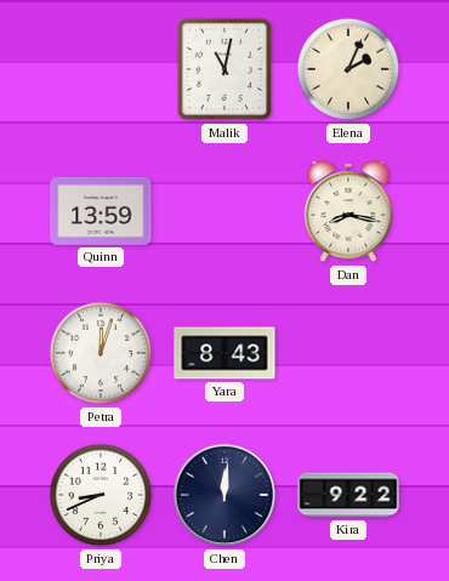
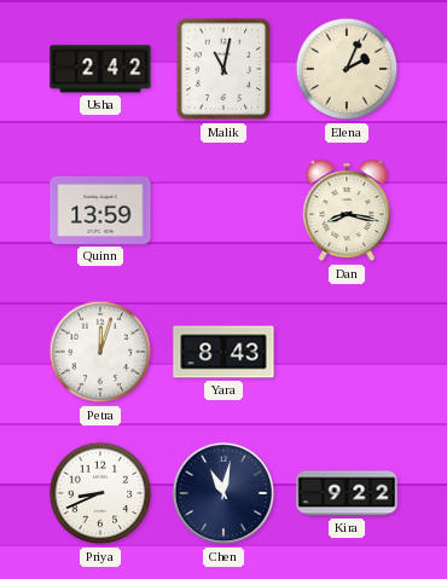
Usha: none -> 2:42 (100, 69)
Chen: 12:01 -> 11:02 (224, 493)
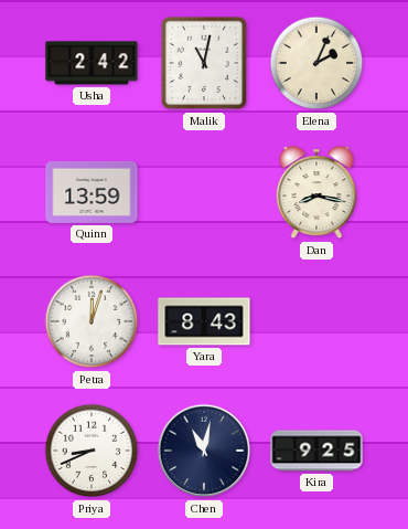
Kira: 9:22 -> 9:25 (316, 451)
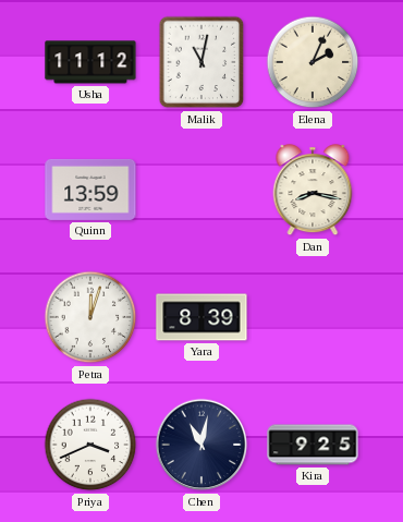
Usha: 2:42 -> 11:12 (90, 62)
Yara: 8:43 -> 8:39 (201, 317)
Priya: 8:41 -> 3:41 (90, 445)
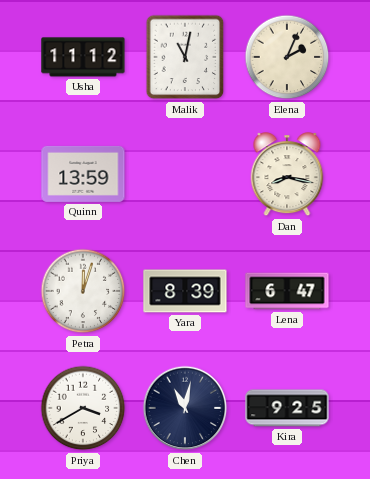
Lena: none -> 6:47 (287, 291)
Priya: 3:41 -> 3:40 (83, 408)
